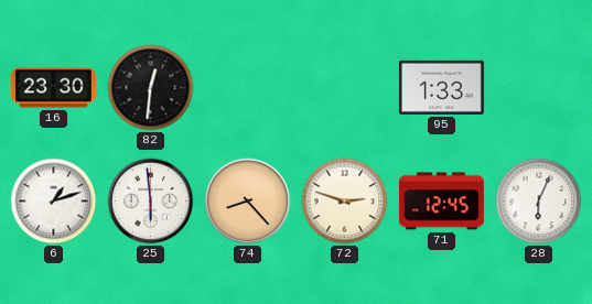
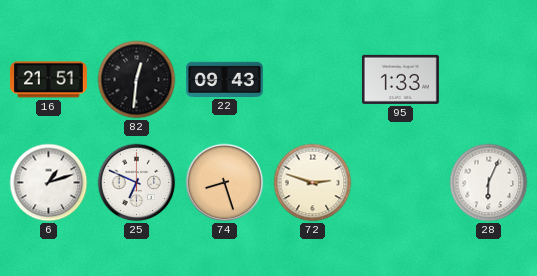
16: 23:30 -> 21:51 (48, 80)
22: none -> 09:43 (224, 79)
25: 5:59 -> 6:49 (137, 183)
74: 8:23 -> 8:27 (225, 183)
71: 12:45 -> none (441, 202)
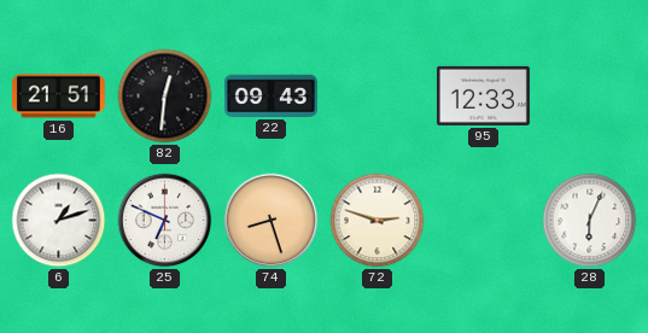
95: 1:33 -> 12:33 (483, 95)
